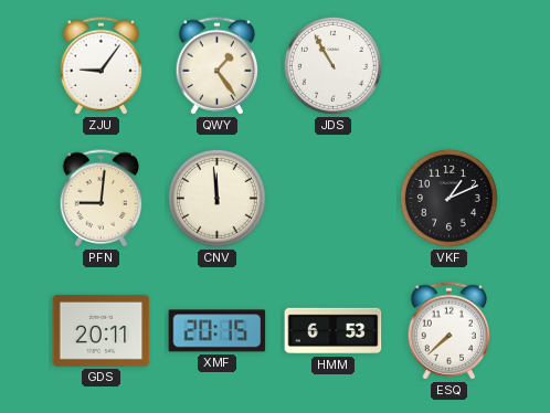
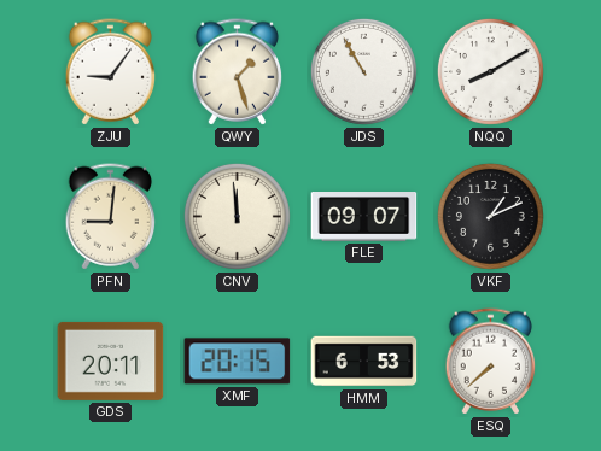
QWY: 1:24 -> 1:27 (238, 72)
NQQ: none -> 8:10 (490, 71)
FLE: none -> 09:07 (364, 217)
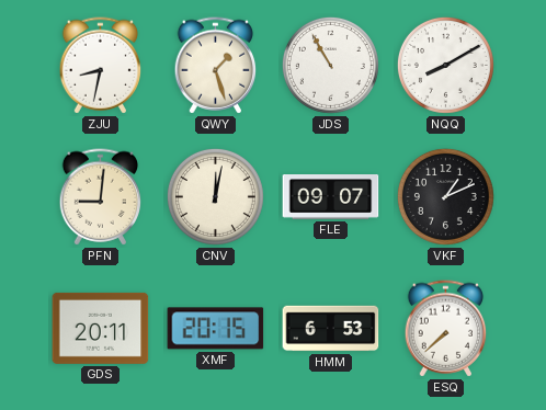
ZJU: 9:06 -> 8:32 (101, 66)
CNV: 11:59 -> 12:02 (215, 196)
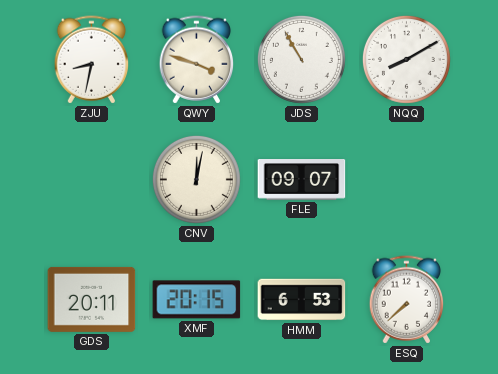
QWY: 1:27 -> 3:48 (197, 60)
PFN: 9:01 -> none (101, 197)
VKF: 1:11 -> none (445, 196)
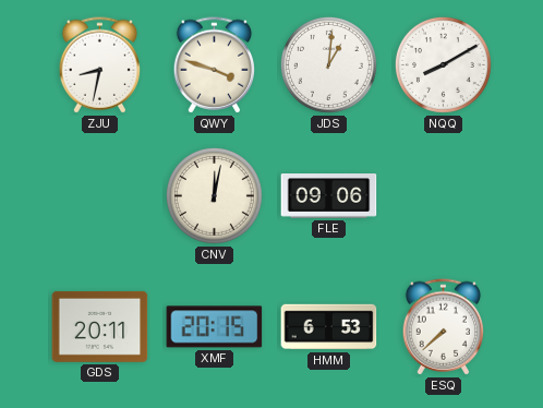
JDS: 10:55 -> 1:01 (328, 64)
FLE: 09:07 -> 09:06 (329, 196)
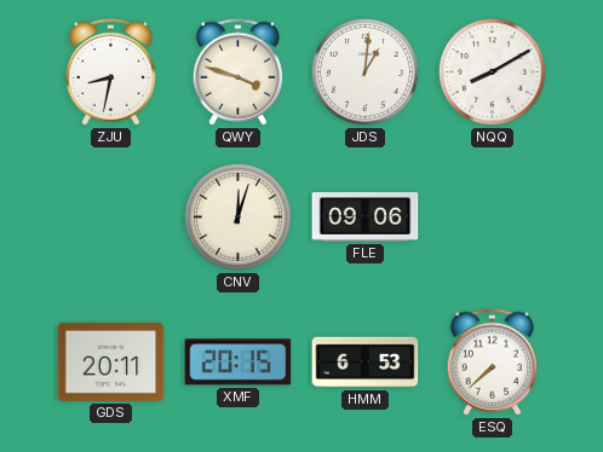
CNV: 12:02 -> 12:03 (237, 216)
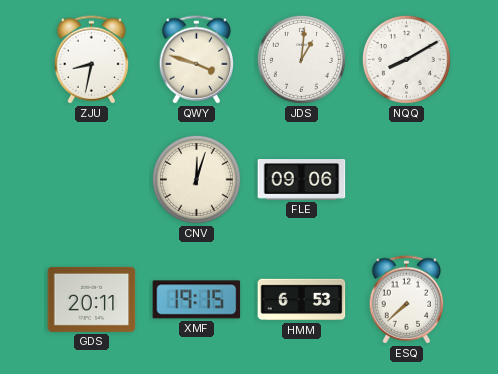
XMF: 20:15 -> 19:15 (197, 300)
